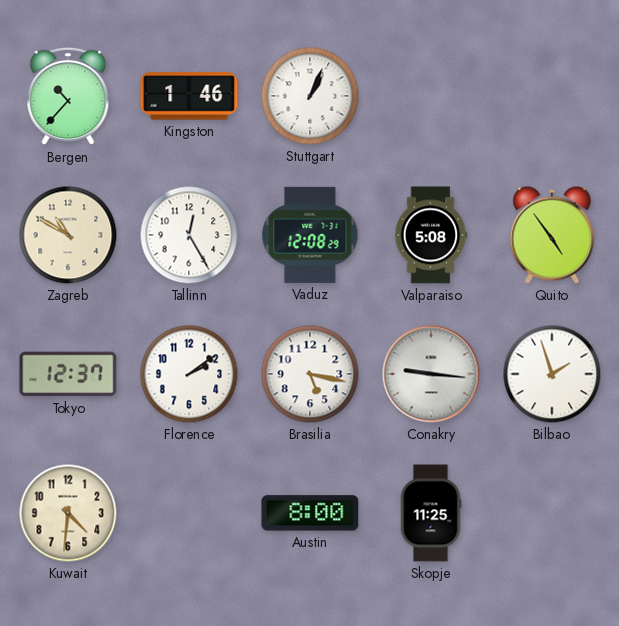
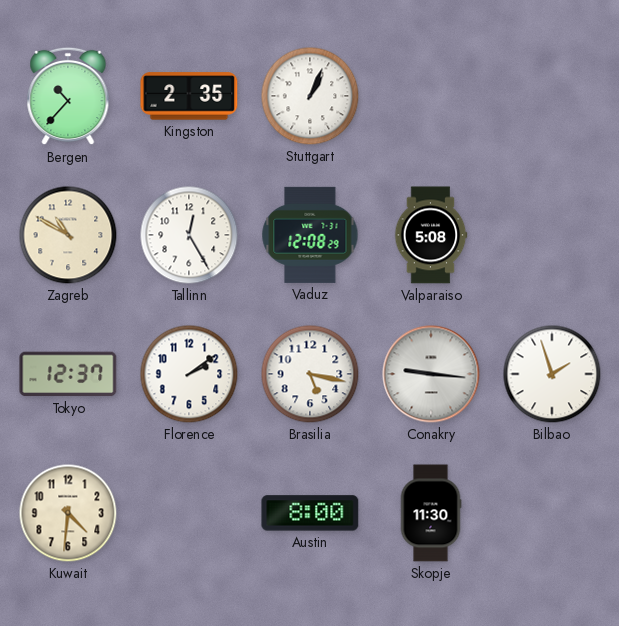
Kingston: 1:46 -> 2:35 (189, 96)
Quito: 4:54 -> none (552, 235)
Skopje: 11:25 -> 11:30 (431, 513)
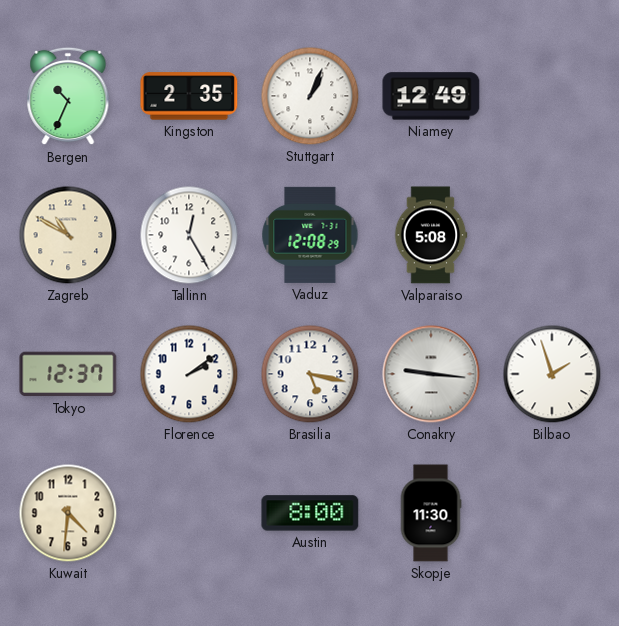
Bergen: 10:37 -> 10:34 (68, 96)
Niamey: none -> 12:49 (431, 96)
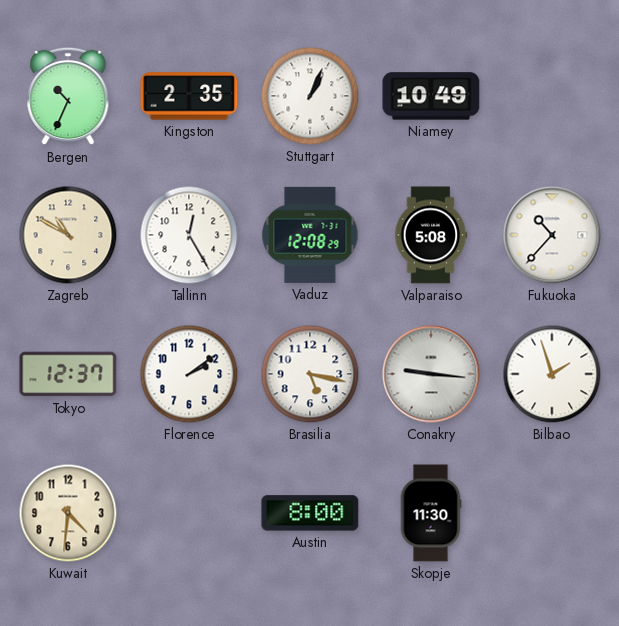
Niamey: 12:49 -> 10:49 (431, 96)
Fukuoka: none -> 10:37 (552, 235)
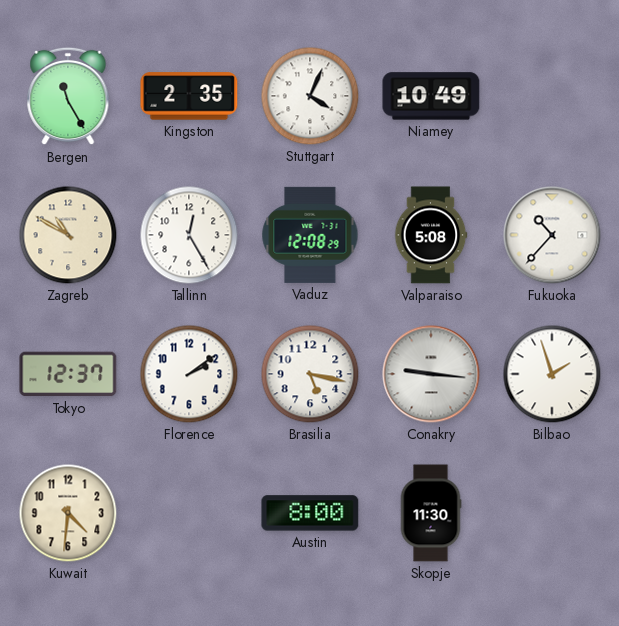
Bergen: 10:34 -> 11:25 (68, 96)
Stuttgart: 1:04 -> 4:04 (310, 96)
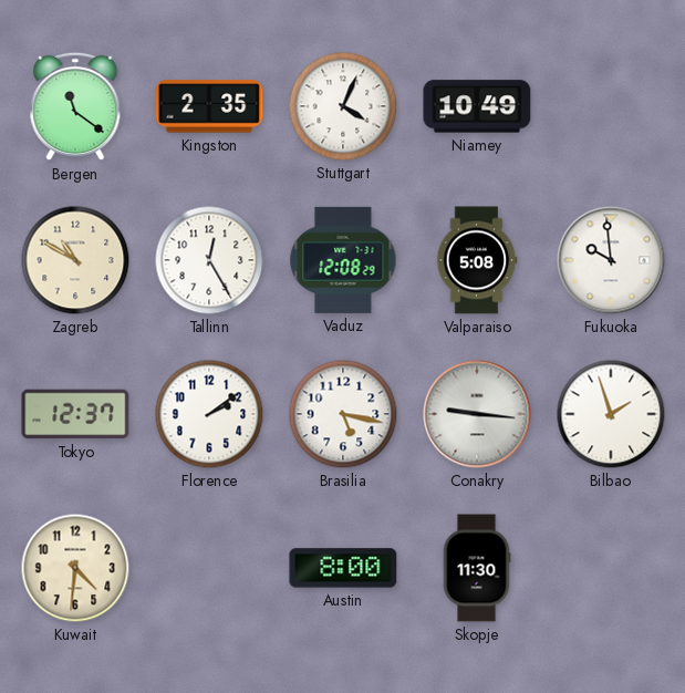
Bergen: 11:25 -> 11:21 (75, 106)
Fukuoka: 10:37 -> 9:59 (611, 260)
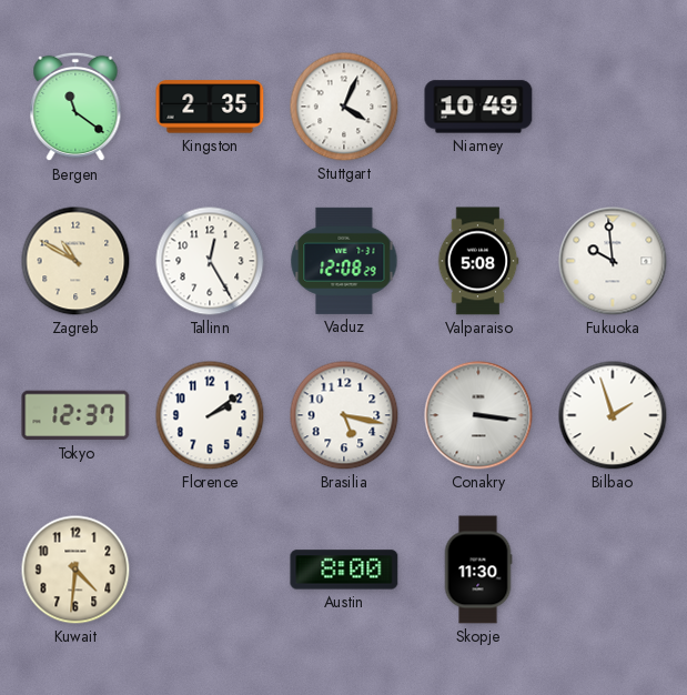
Conakry: 9:16 -> 3:16 (478, 415)
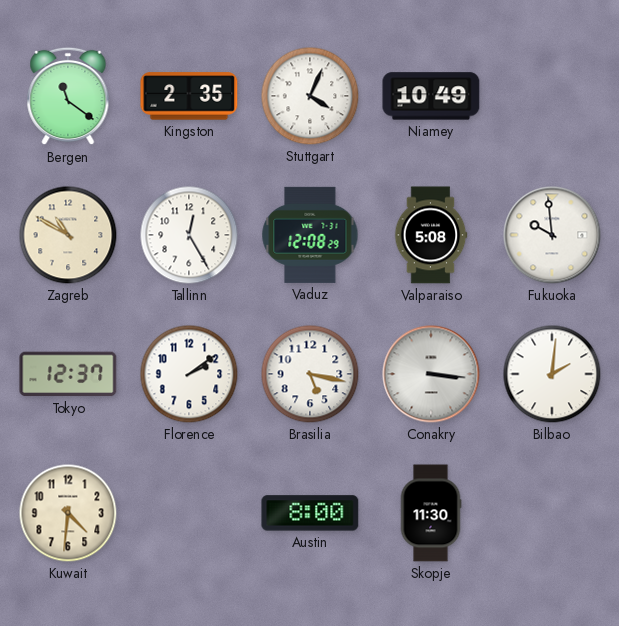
Bilbao: 1:57 -> 2:01 (552, 374)
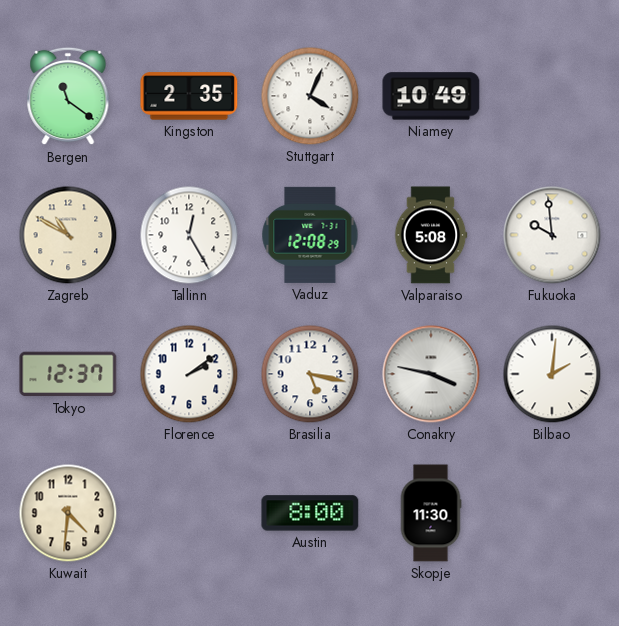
Conakry: 3:16 -> 3:47 (431, 374)
